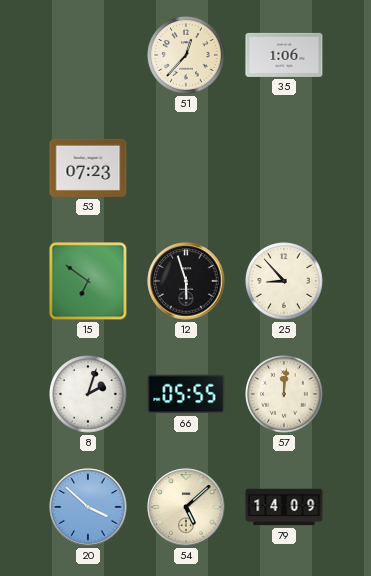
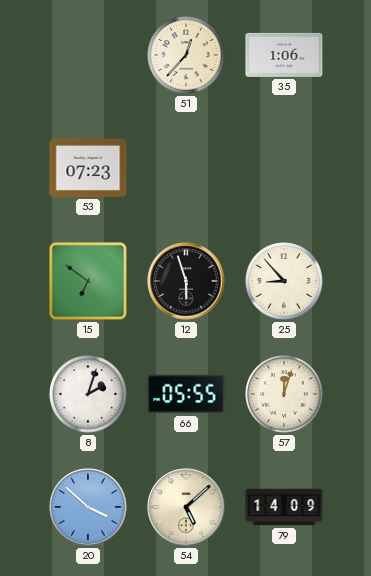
57: 12:01 -> 12:03 (284, 394)
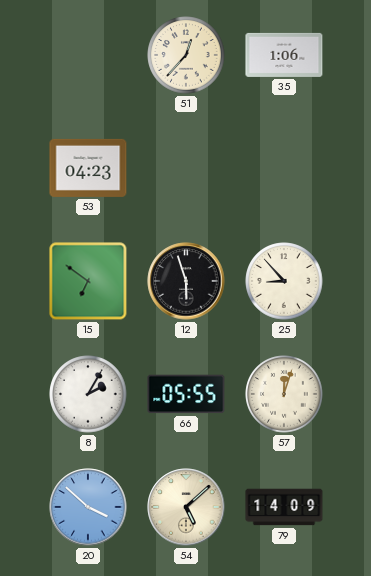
53: 07:23 -> 04:23 (88, 168)
8: 2:03 -> 2:05 (88, 394)
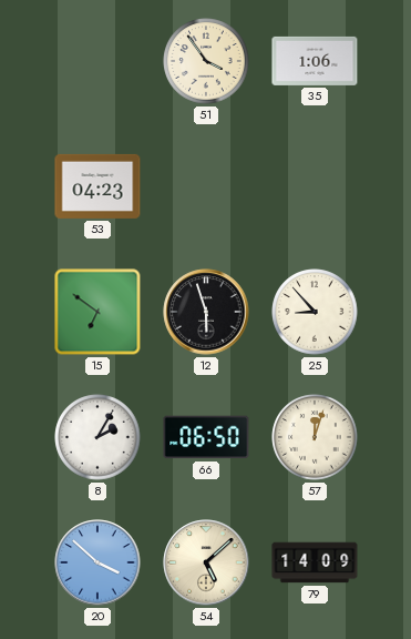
51: 12:37 -> 3:54 (206, 61)
66: 05:55 -> 06:50 (206, 437)
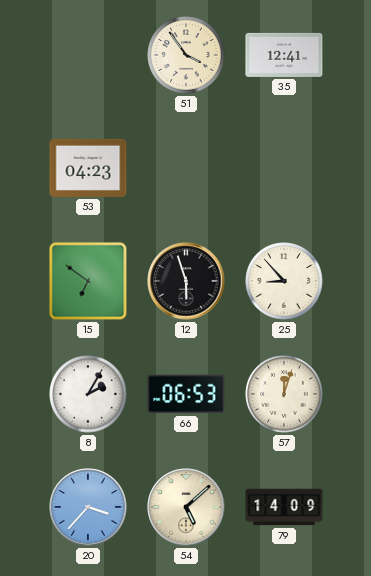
35: 1:06 -> 12:41 (284, 55)
66: 06:50 -> 06:53 (186, 394)
20: 3:52 -> 3:37 (88, 507)
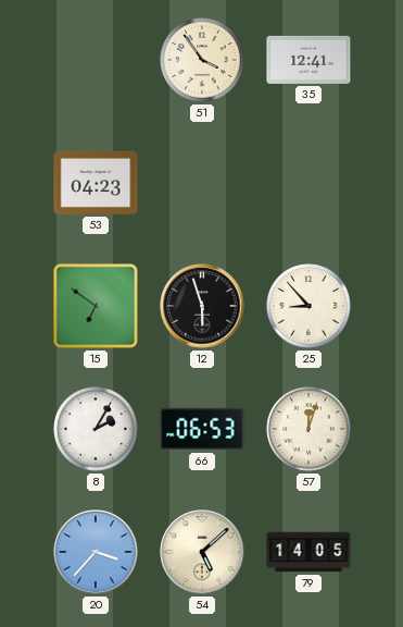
79: 14:09 -> 14:05 (308, 552)
